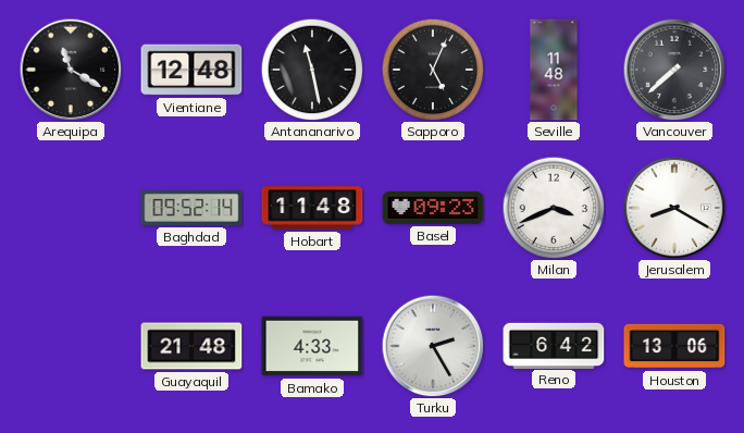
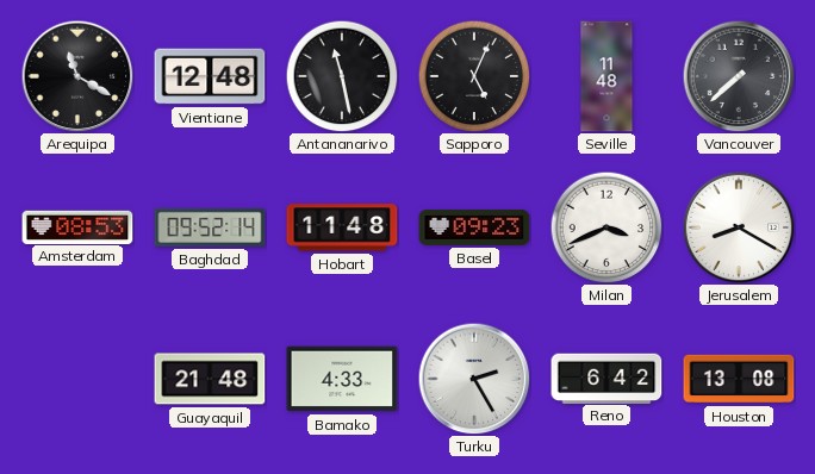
Amsterdam: none -> 08:53 (77, 226)
Houston: 13:06 -> 13:08 (739, 379)
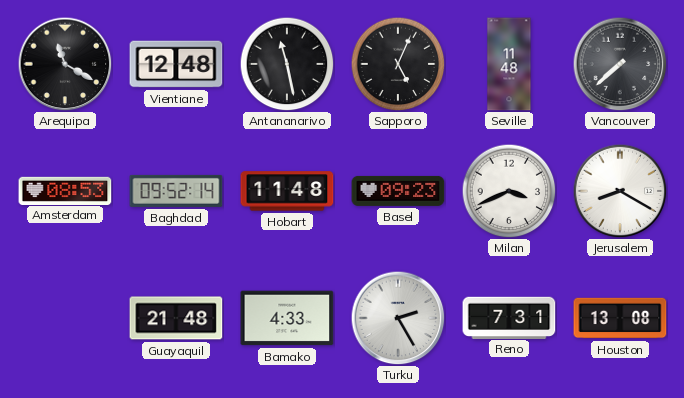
Reno: 6:42 -> 7:31 (509, 317)
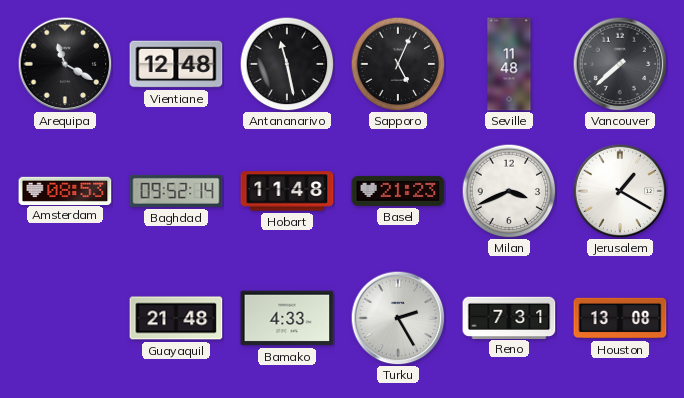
Basel: 09:23 -> 21:23 (398, 191)
Jerusalem: 8:20 -> 1:20 (620, 191)
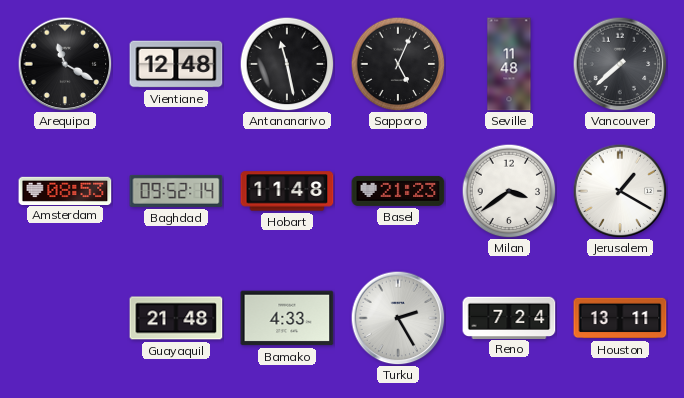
Milan: 3:41 -> 3:39 (509, 191)
Reno: 7:31 -> 7:24 (509, 317)
Houston: 13:08 -> 13:11 (620, 318)
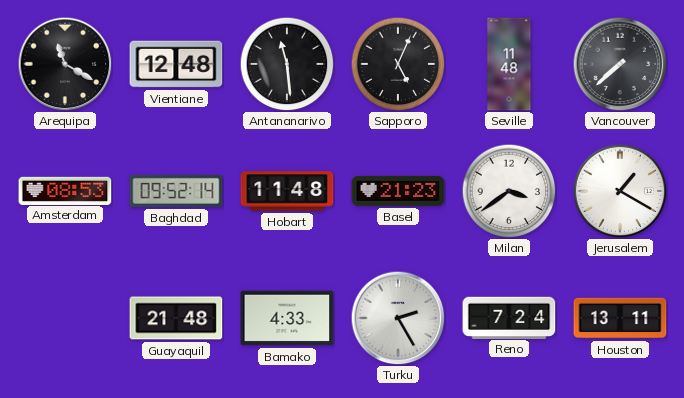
Antananarivo: 11:28 -> 11:29 (287, 64)
